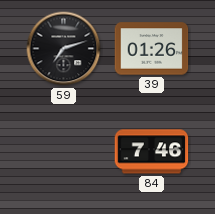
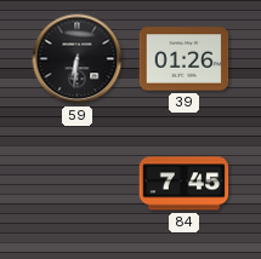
59: 7:12 -> 6:31 (78, 59)
84: 7:46 -> 7:45 (185, 184)
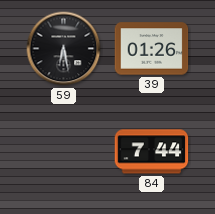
59: 6:31 -> 6:28 (64, 49)
84: 7:45 -> 7:44 (152, 152)
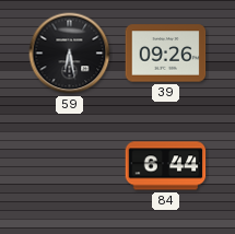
39: 01:26 -> 09:26 (166, 54)
84: 7:44 -> 6:44 (166, 166)
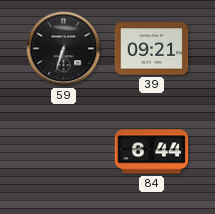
59: 6:28 -> 6:33 (64, 49)
39: 09:26 -> 09:21 (152, 49)
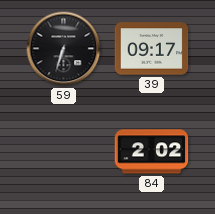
39: 09:21 -> 09:17 (152, 49)
84: 6:44 -> 2:02 (152, 152)
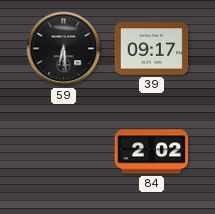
59: 6:33 -> 6:29 (64, 49)
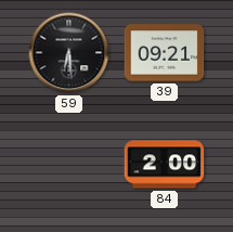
39: 09:17 -> 09:21 (165, 53)
84: 2:02 -> 2:00 (165, 165)
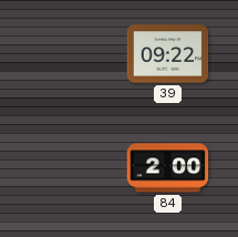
59: 6:29 -> none (69, 53)
39: 09:21 -> 09:22 (168, 54)
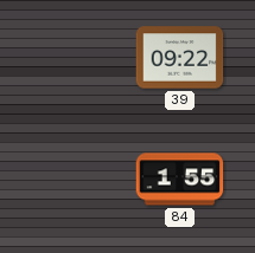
84: 2:00 -> 1:55 (180, 180)
